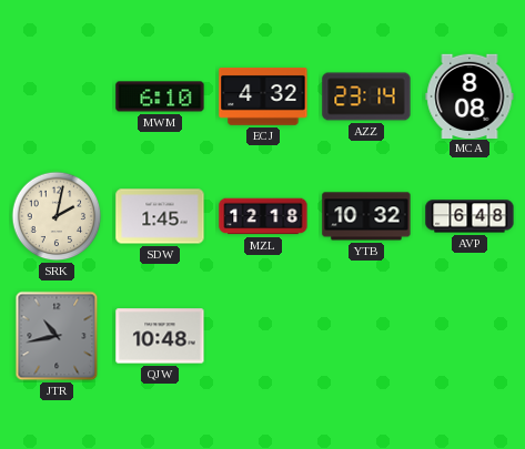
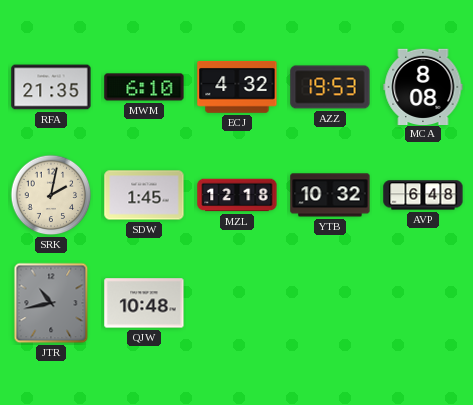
RFA: none -> 21:35 (51, 87)
AZZ: 23:14 -> 19:53 (330, 87)
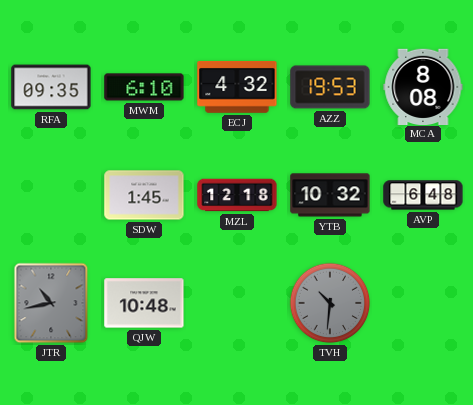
RFA: 21:35 -> 09:35 (51, 87)
SRK: 2:02 -> none (51, 195)
TVH: none -> 10:31 (330, 303)
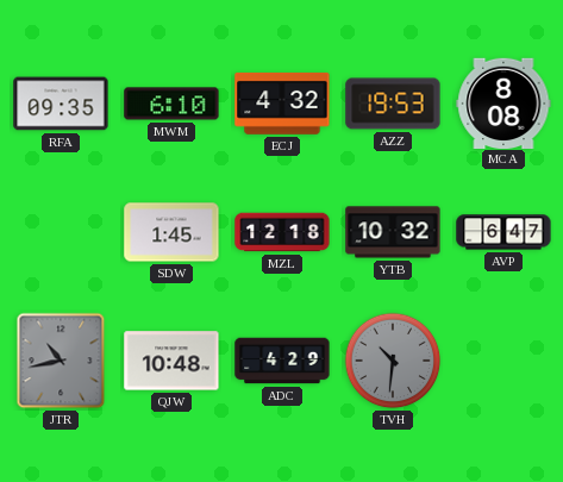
AVP: 6:48 -> 6:47 (503, 232)
ADC: none -> 4:29 (282, 361)
